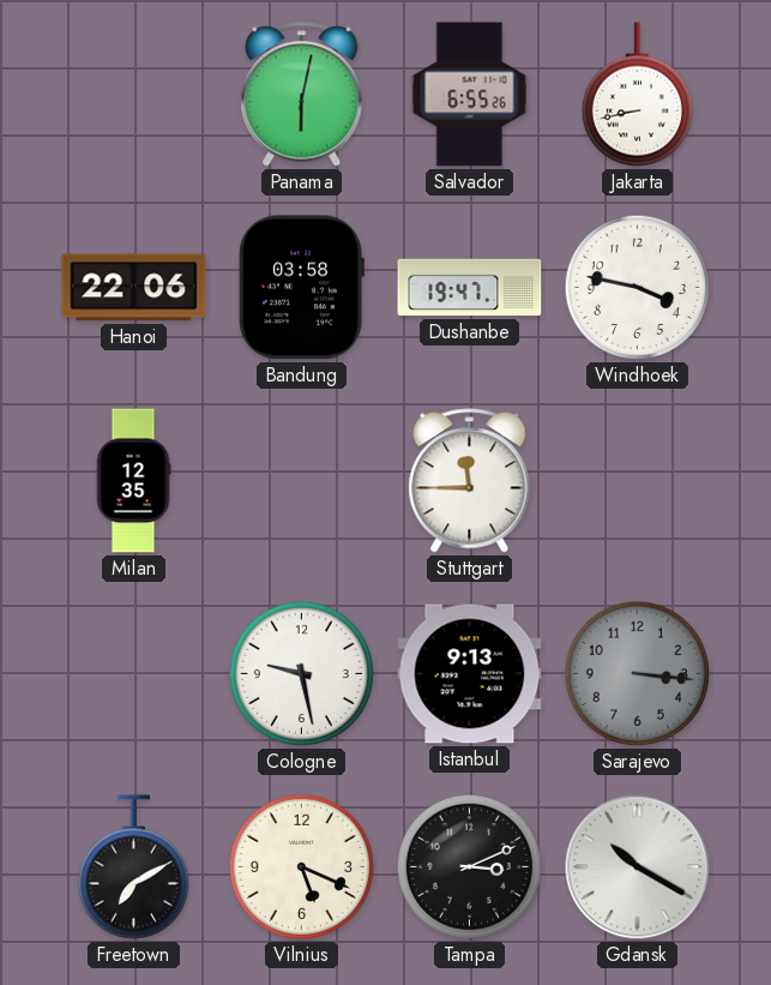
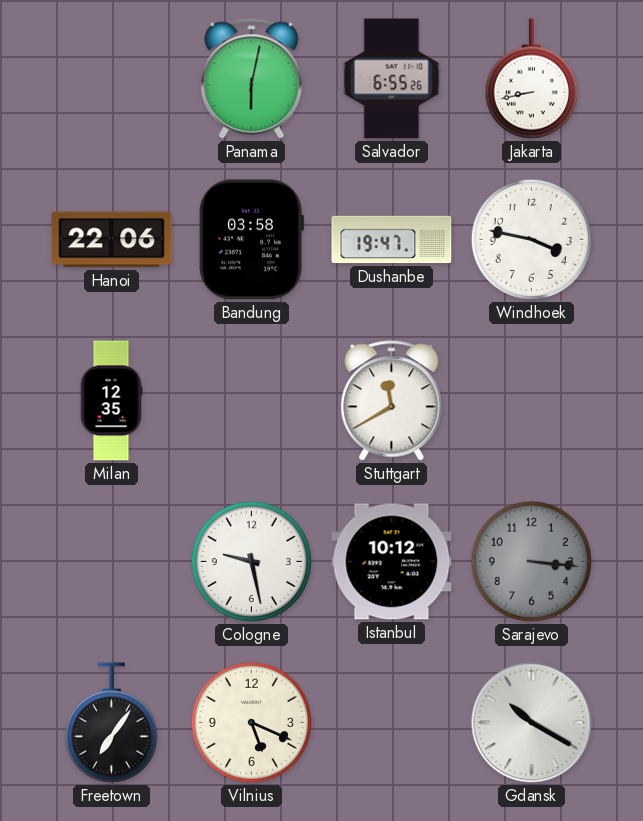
Stuttgart: 11:45 -> 11:40 (392, 401)
Istanbul: 9:13 -> 10:12 (392, 562)
Freetown: 7:10 -> 7:06 (111, 723)
Tampa: 3:11 -> none (469, 866)
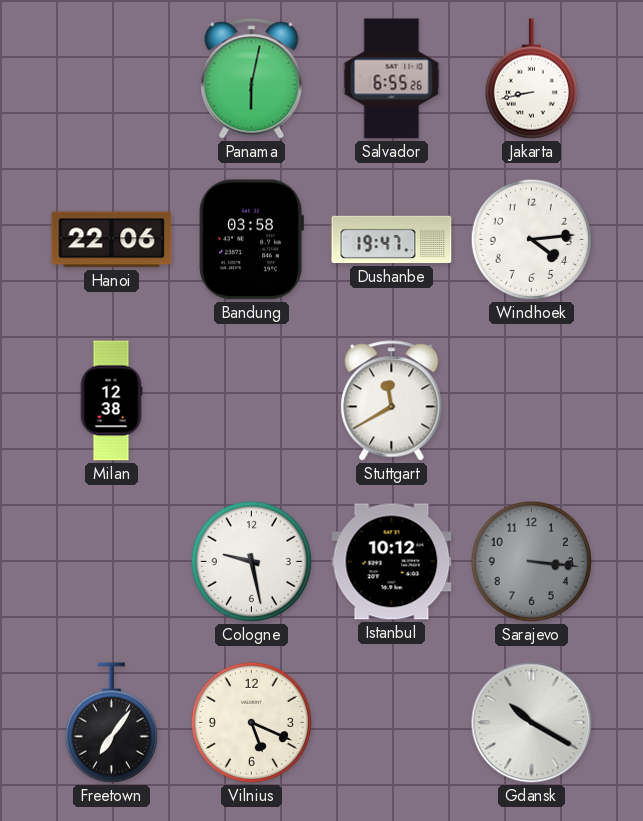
Windhoek: 3:47 -> 4:14 (531, 239)
Milan: 12:35 -> 12:38 (111, 401)
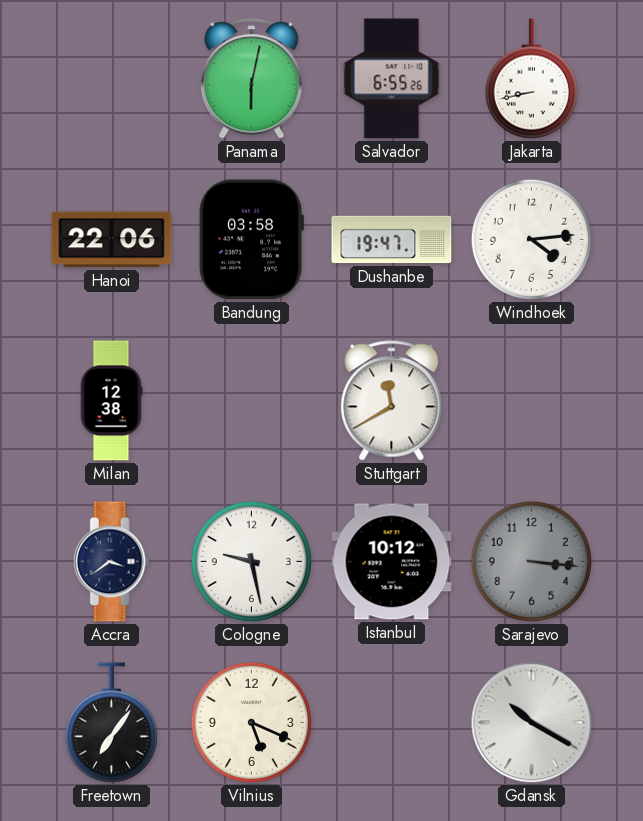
Accra: none -> 3:39 (111, 562)
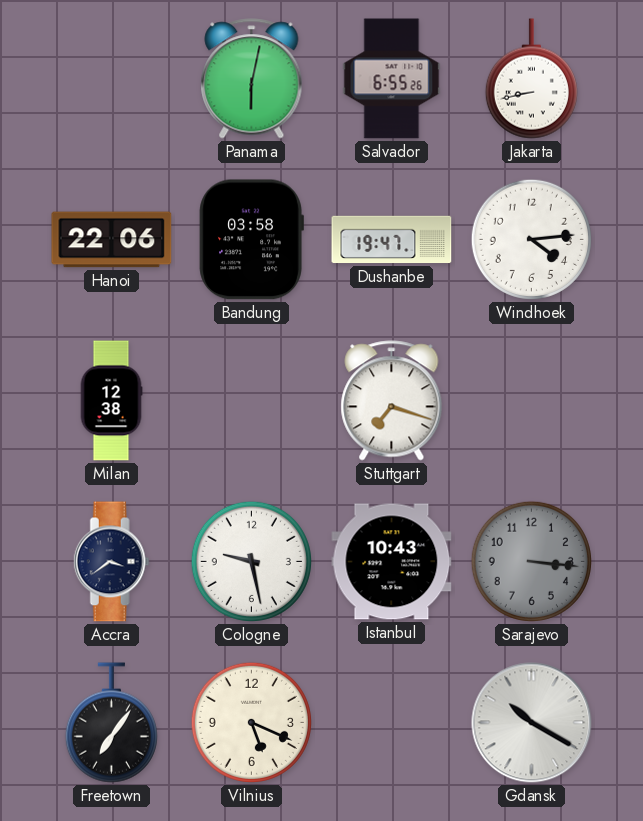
Stuttgart: 11:40 -> 7:18 (392, 401)
Istanbul: 10:12 -> 10:43 (392, 562)
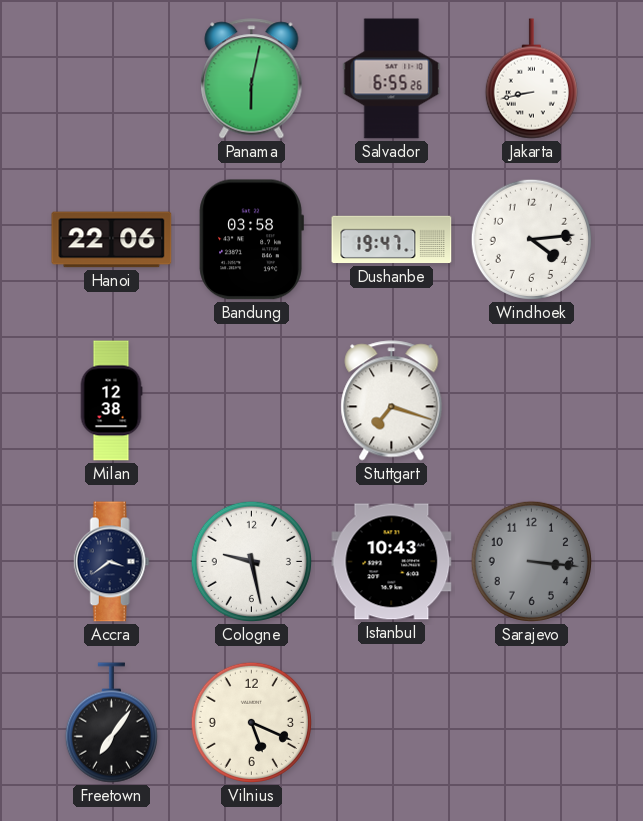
Gdansk: 10:20 -> none (532, 723)
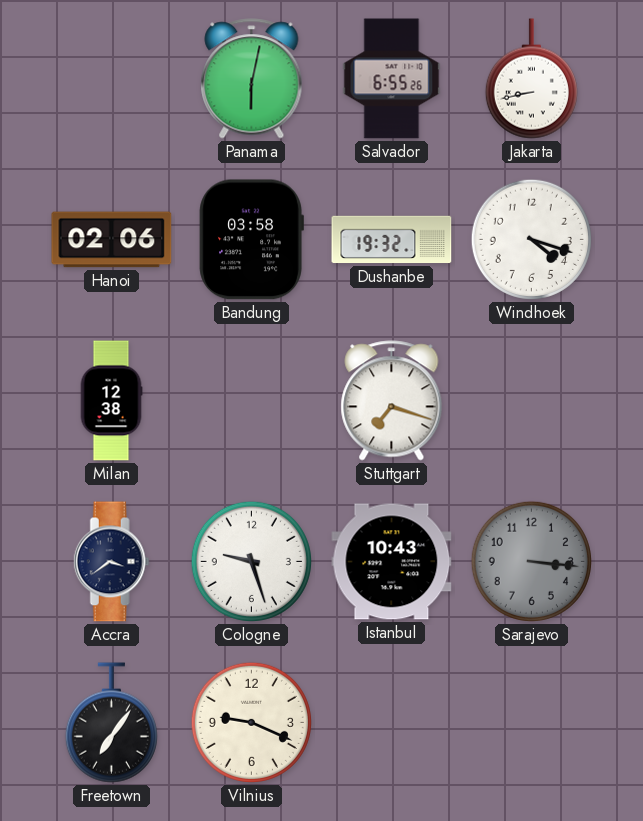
Hanoi: 22:06 -> 02:06 (112, 240)
Dushanbe: 19:47 -> 19:32 (392, 240)
Windhoek: 4:14 -> 4:18 (531, 239)
Cologne: 9:28 -> 9:27 (251, 561)
Vilnius: 5:19 -> 9:19 (251, 722)
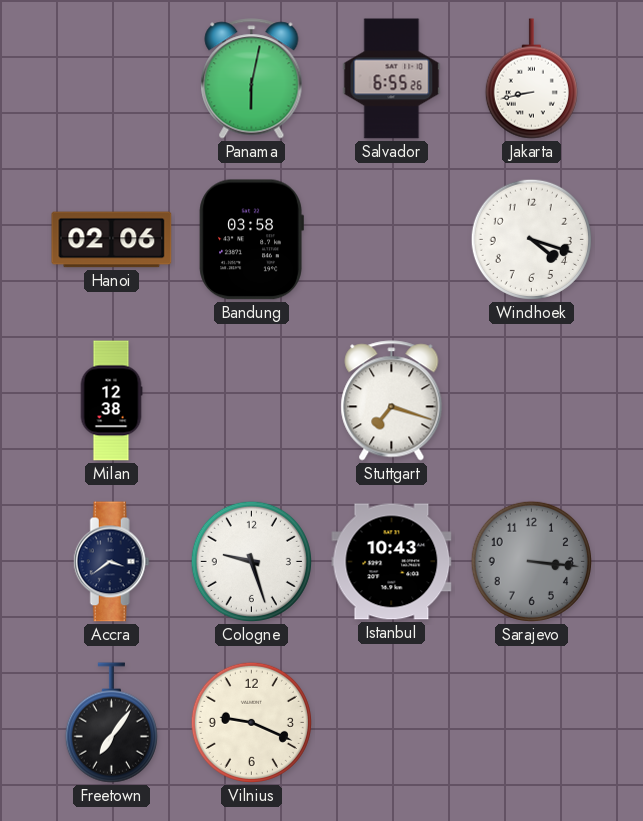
Dushanbe: 19:32 -> none (392, 240)
